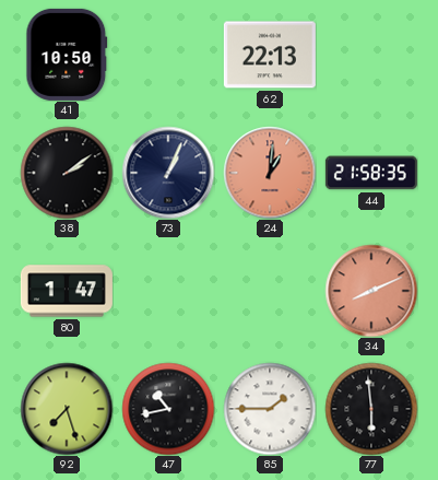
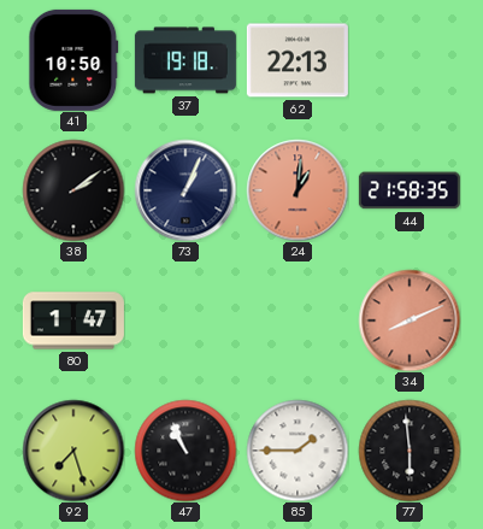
37: none -> 19:18 (185, 60)
47: 10:43 -> 10:56 (185, 451)
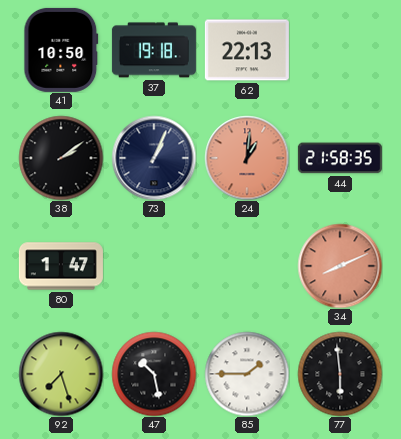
47: 10:56 -> 10:28 (154, 374)
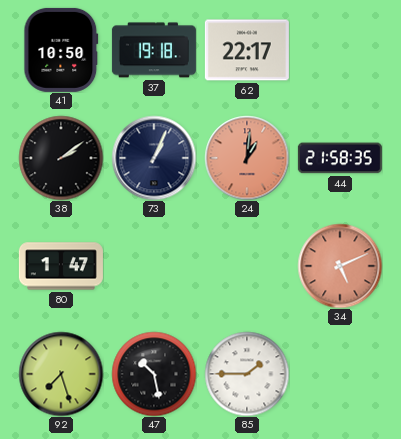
62: 22:13 -> 22:17 (247, 50)
34: 8:11 -> 5:11 (340, 266)
77: 5:59 -> none (340, 374)
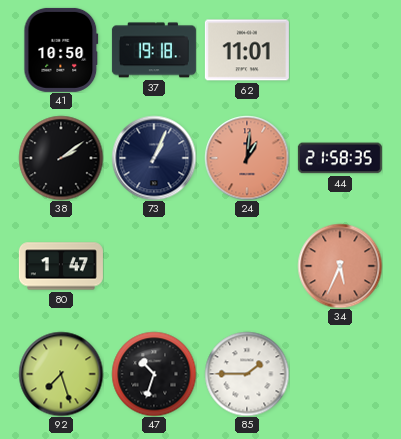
62: 22:17 -> 11:01 (247, 50)
34: 5:11 -> 5:34 (340, 266)
47: 10:28 -> 10:33 (154, 374)
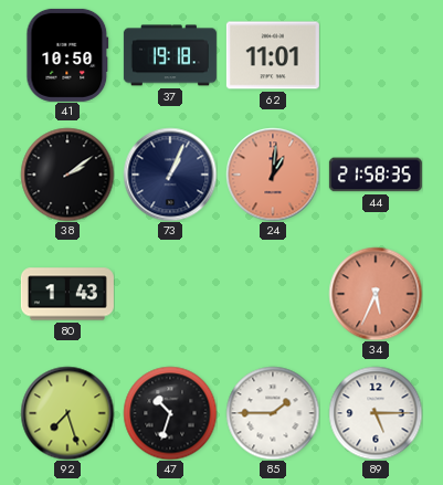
80: 1:47 -> 1:43 (67, 294)
89: none -> 5:15 (376, 413)
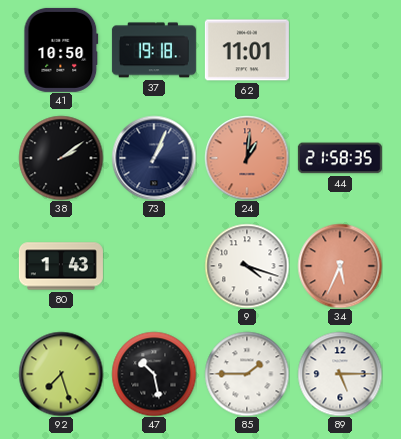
9: none -> 4:18 (247, 266)
47: 10:33 -> 10:28 (154, 374)
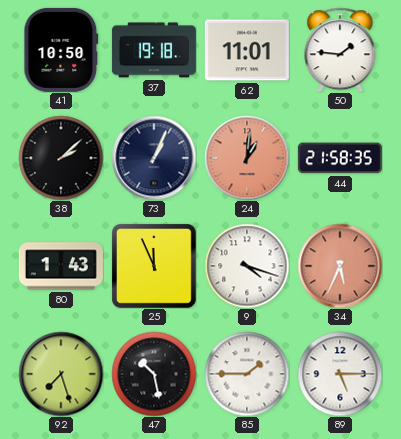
50: none -> 1:46 (340, 50)
38: 2:09 -> 2:08 (61, 158)
25: none -> 11:56 (154, 266)
